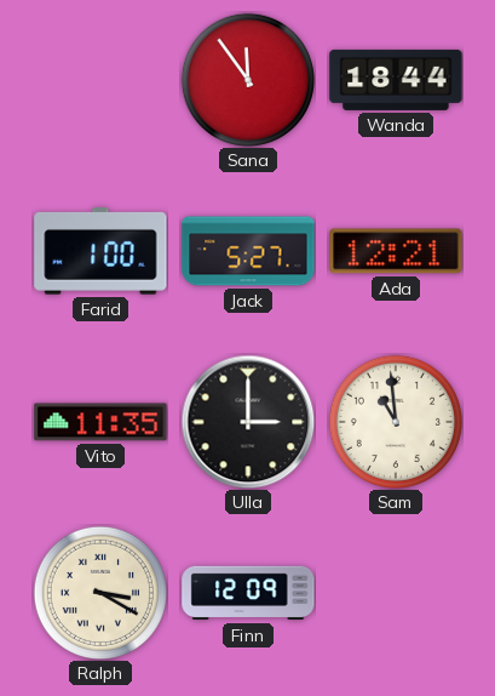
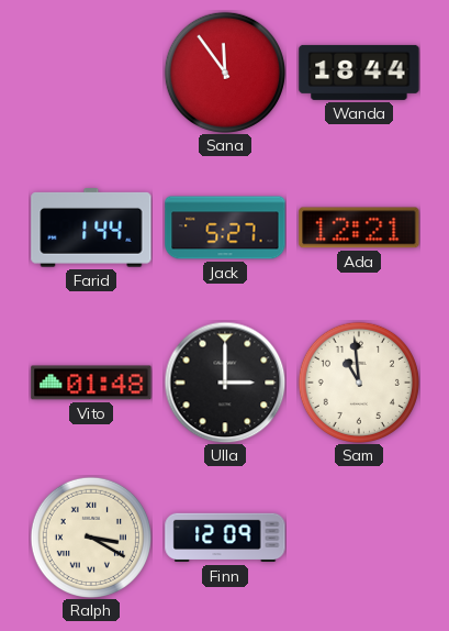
Farid: 1:00 -> 1:44 (91, 228)
Vito: 11:35 -> 01:48 (91, 383)
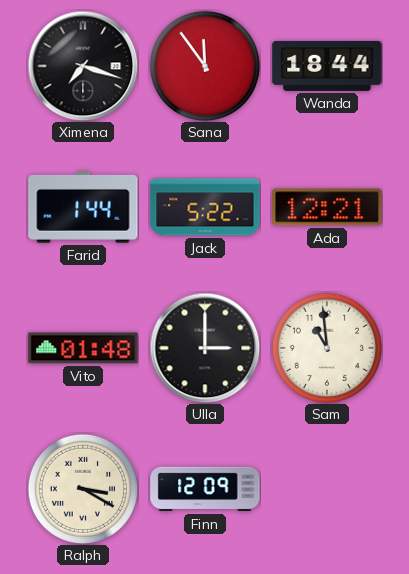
Ximena: none -> 7:18 (83, 66)
Jack: 5:27 -> 5:22 (205, 207)
